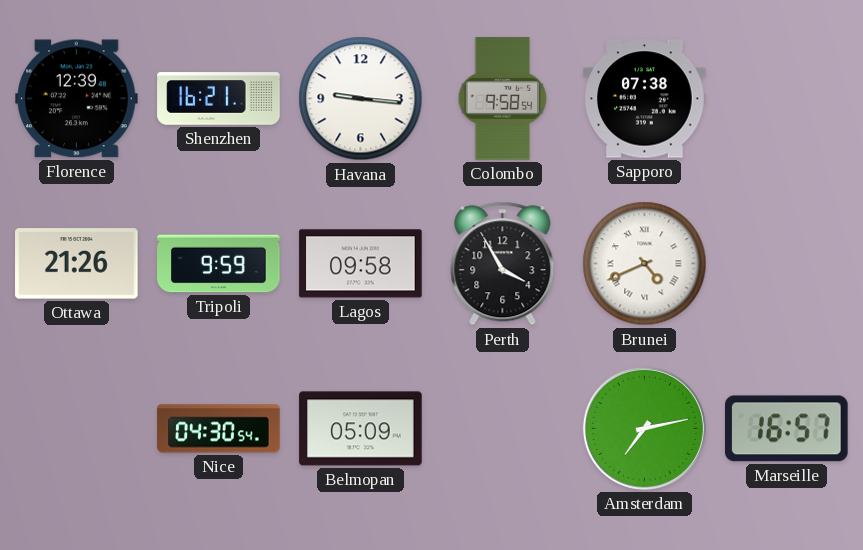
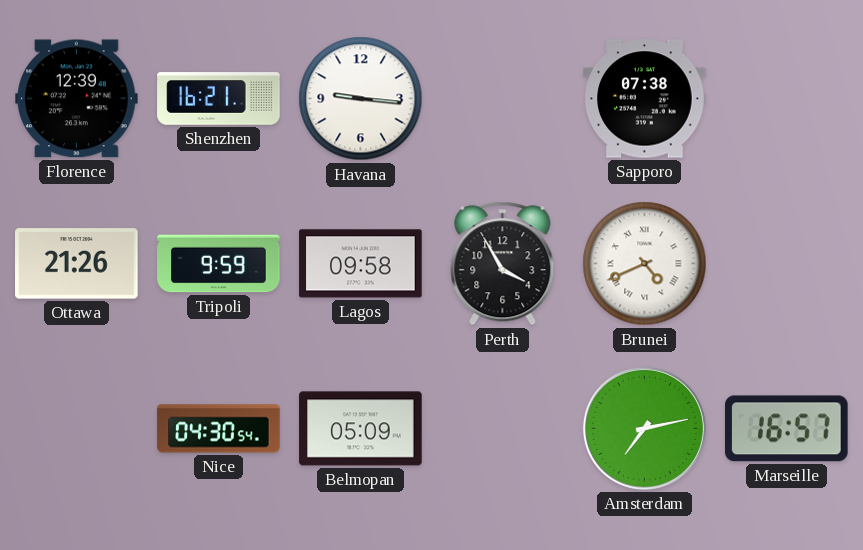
Colombo: 9:58 -> none (503, 99)
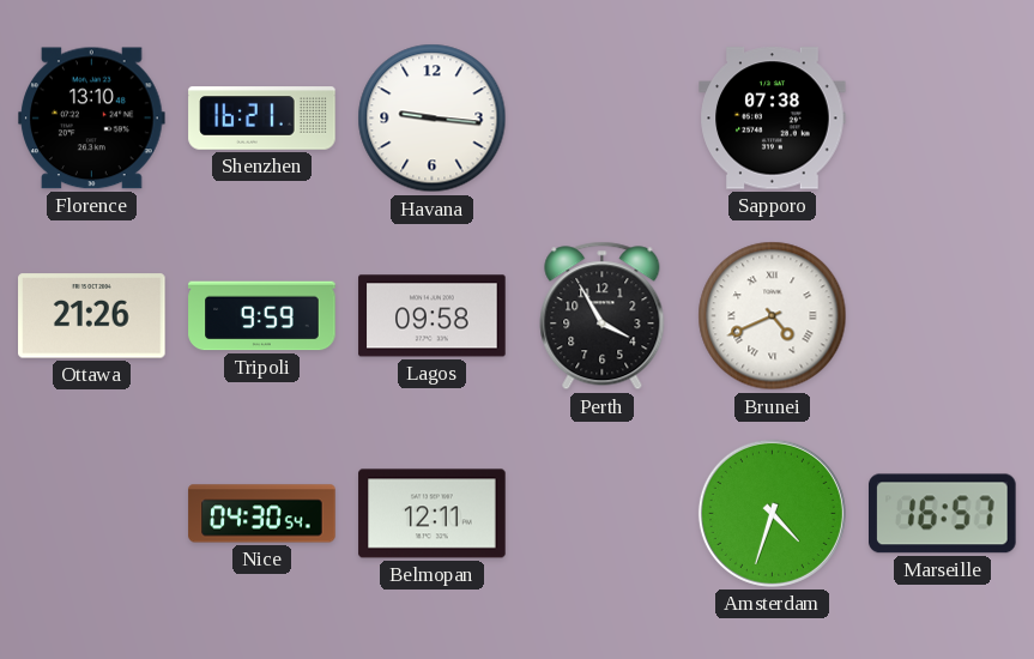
Florence: 12:39 -> 13:10 (92, 119)
Belmopan: 05:09 -> 12:11 (433, 514)
Amsterdam: 7:13 -> 4:33 (772, 513)
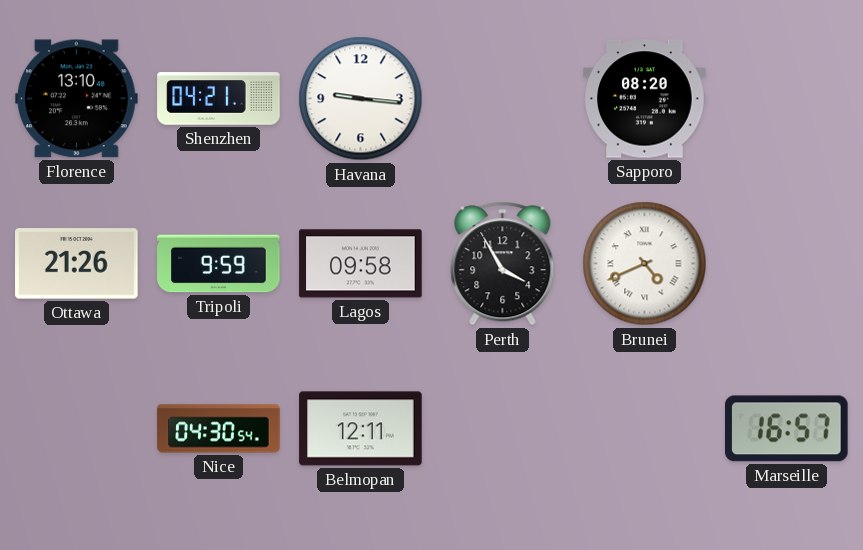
Shenzhen: 16:21 -> 04:21 (219, 99)
Sapporo: 07:38 -> 08:20 (645, 99)
Amsterdam: 4:33 -> none (772, 513)
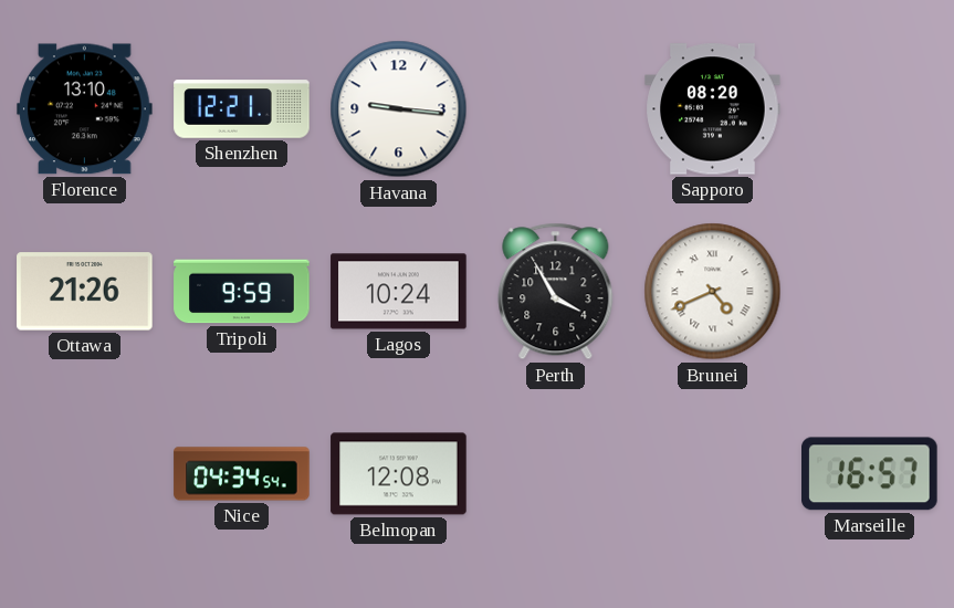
Shenzhen: 04:21 -> 12:21 (242, 109)
Lagos: 09:58 -> 10:24 (399, 292)
Nice: 04:30 -> 04:34 (242, 474)
Belmopan: 12:11 -> 12:08 (399, 474)
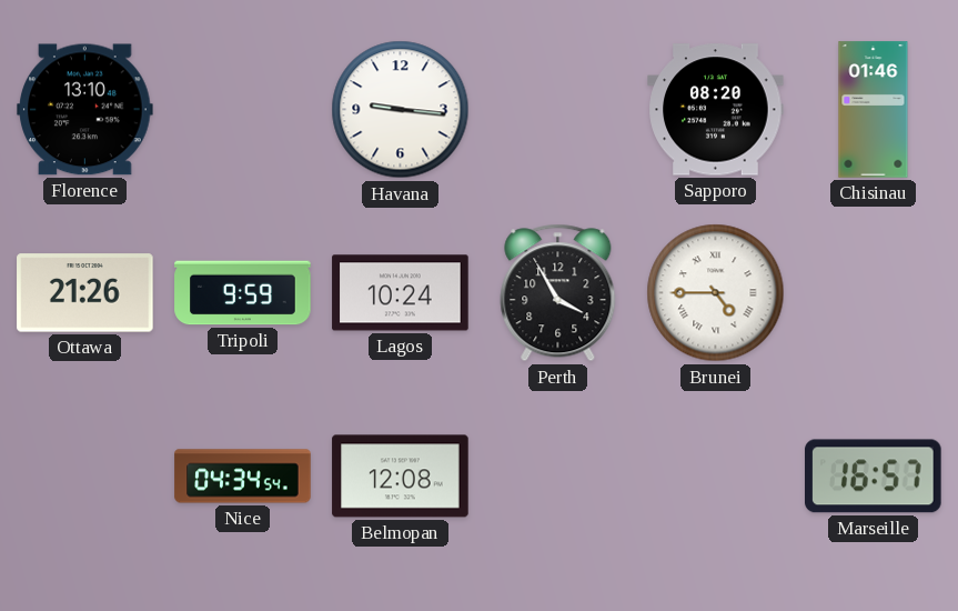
Shenzhen: 12:21 -> none (242, 109)
Chisinau: none -> 01:46 (874, 110)
Brunei: 4:41 -> 4:45 (716, 293)
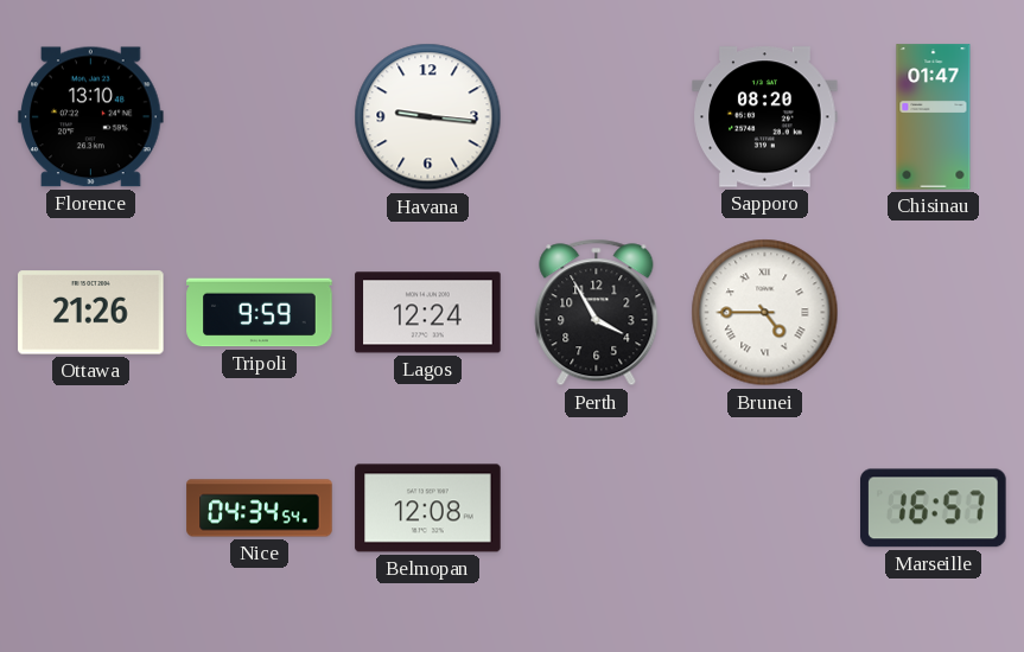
Chisinau: 01:46 -> 01:47 (934, 117)
Lagos: 10:24 -> 12:24 (428, 313)
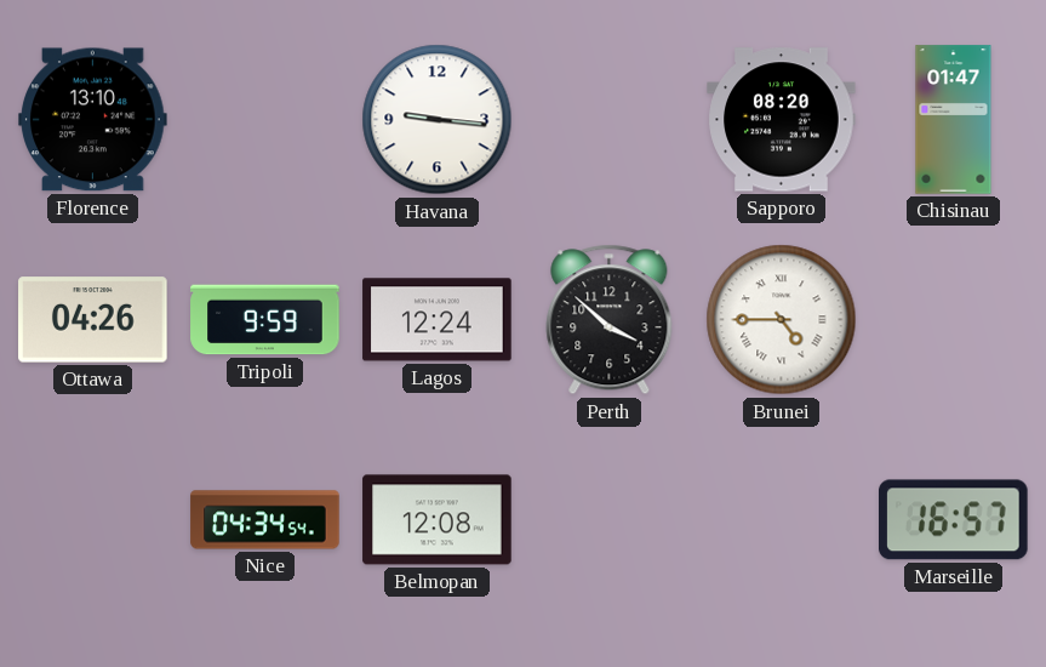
Ottawa: 21:26 -> 04:26 (93, 320)
Perth: 3:55 -> 3:52 (610, 320)
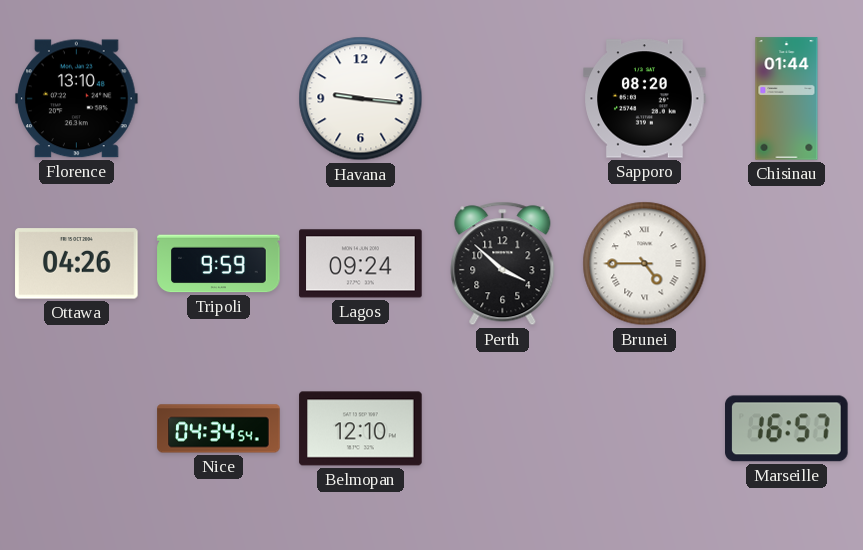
Chisinau: 01:47 -> 01:44 (787, 99)
Lagos: 12:24 -> 09:24 (361, 264)
Belmopan: 12:08 -> 12:10 (361, 429)
